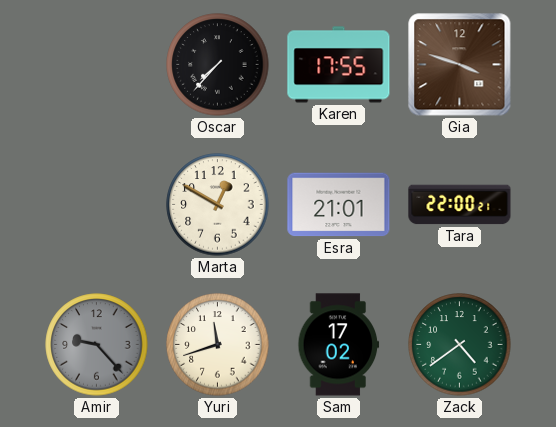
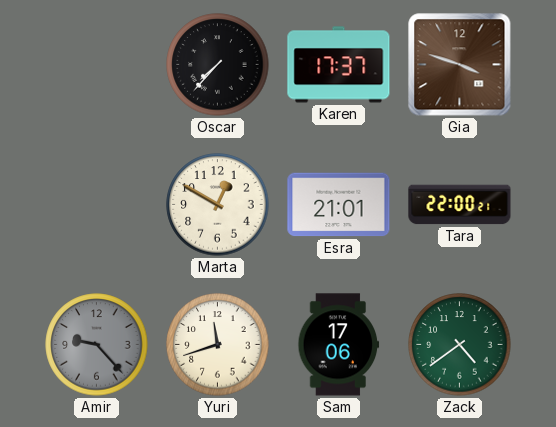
Karen: 17:55 -> 17:37 (339, 65)
Sam: 17:02 -> 17:06 (339, 345)
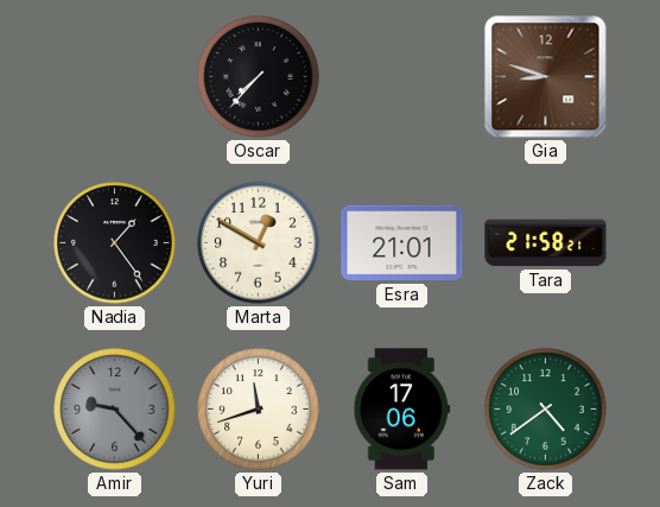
Karen: 17:37 -> none (339, 65)
Gia: 3:48 -> 8:48 (546, 77)
Nadia: none -> 1:24 (115, 243)
Tara: 22:00 -> 21:58 (546, 243)
